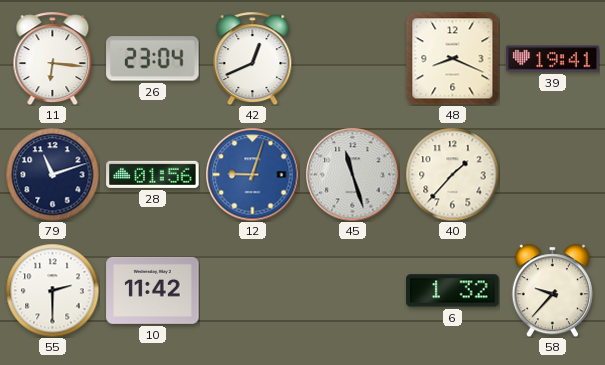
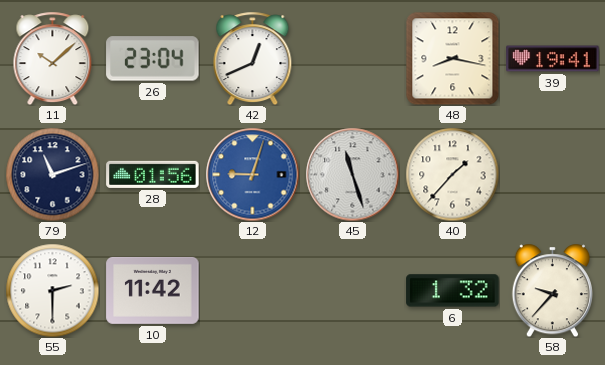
11: 6:16 -> 10:08 (53, 58)
48: 8:19 -> 8:17 (452, 58)
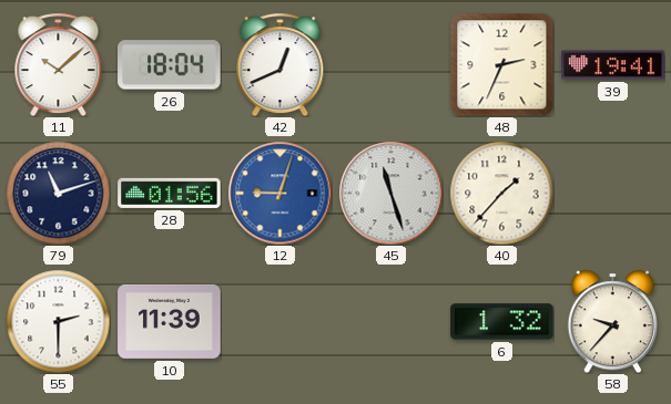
26: 23:04 -> 18:04 (170, 65)
48: 8:17 -> 2:34 (501, 64)
10: 11:42 -> 11:39 (170, 321)
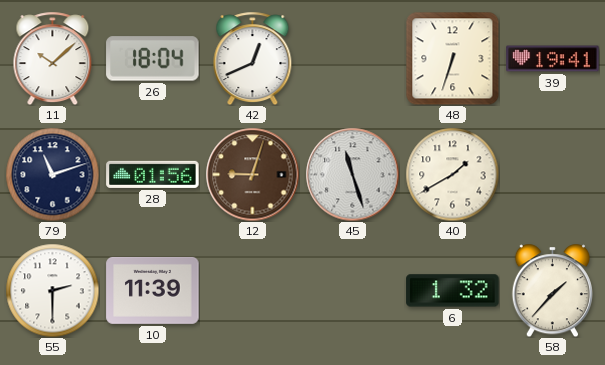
48: 2:34 -> 6:33 (452, 58)
12 dial: blue -> brown (252, 174)
40: 1:37 -> 1:40 (452, 174)
58: 9:37 -> 1:37 (552, 290)
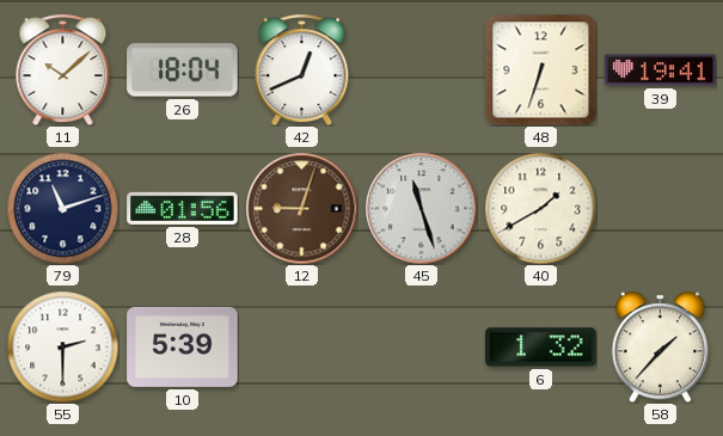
10: 11:39 -> 5:39 (183, 346)
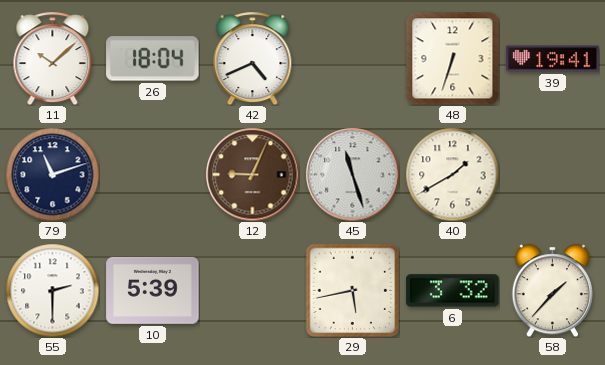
42: 12:41 -> 4:41 (253, 58)
28: 01:56 -> none (183, 208)
12: 9:03 -> 9:04 (252, 174)
29: none -> 5:43 (352, 290)
6: 1:32 -> 3:32 (453, 291)
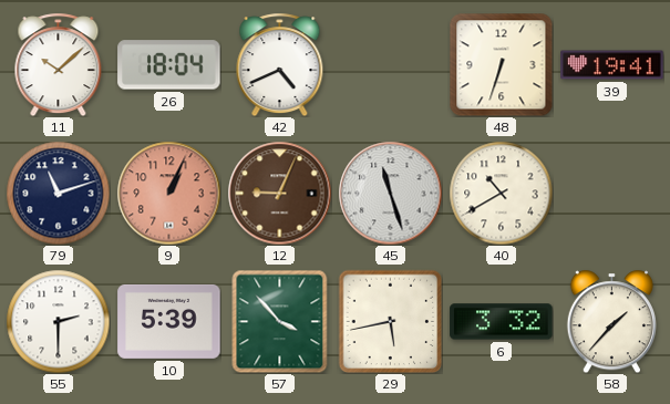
9: none -> 1:04 (168, 193)
40: 1:40 -> 10:40 (501, 193)
57: none -> 3:53 (280, 321)
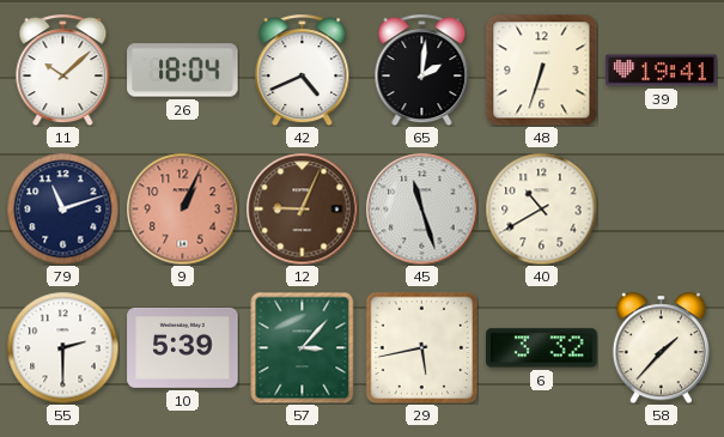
65: none -> 2:01 (422, 69)
57: 3:53 -> 3:07 (303, 347)
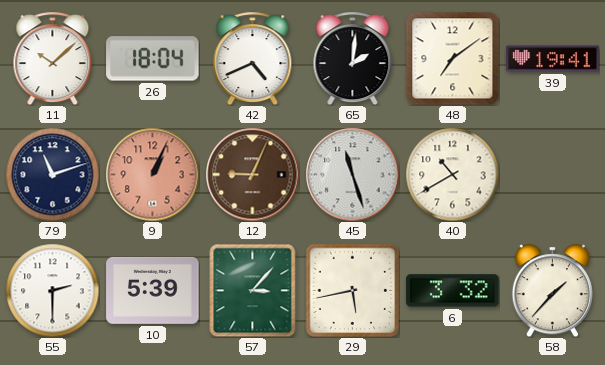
48: 6:33 -> 7:09 (452, 58)
